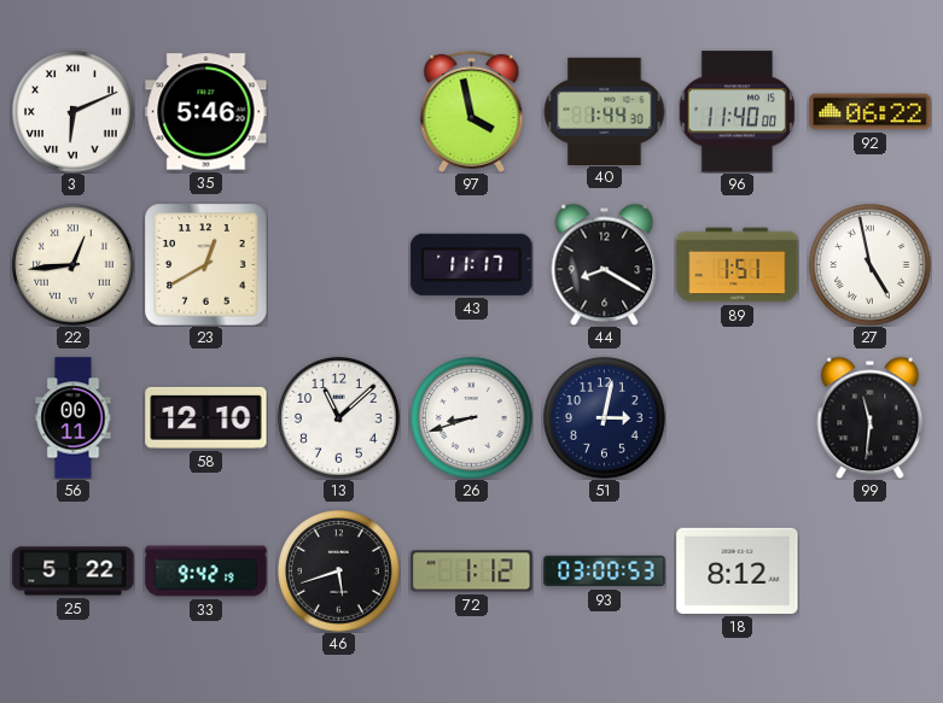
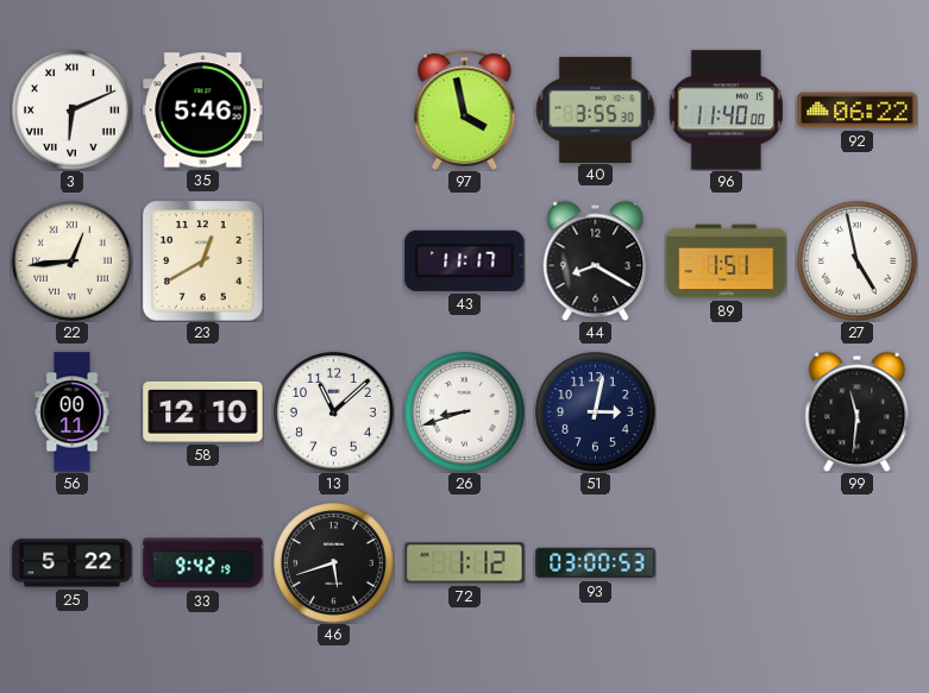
40: 1:44 -> 3:55 (595, 109)
18: 8:12 -> none (738, 570)
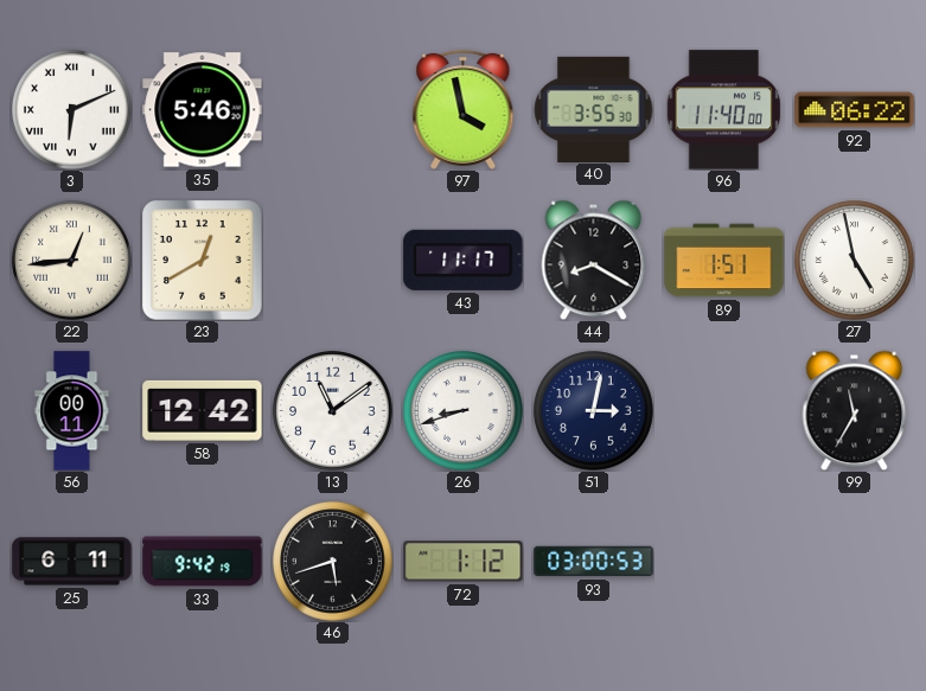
58: 12:10 -> 12:42 (203, 410)
13: 11:08 -> 11:09 (333, 411)
99: 11:31 -> 11:35 (855, 410)
25: 5:22 -> 6:11 (72, 562)
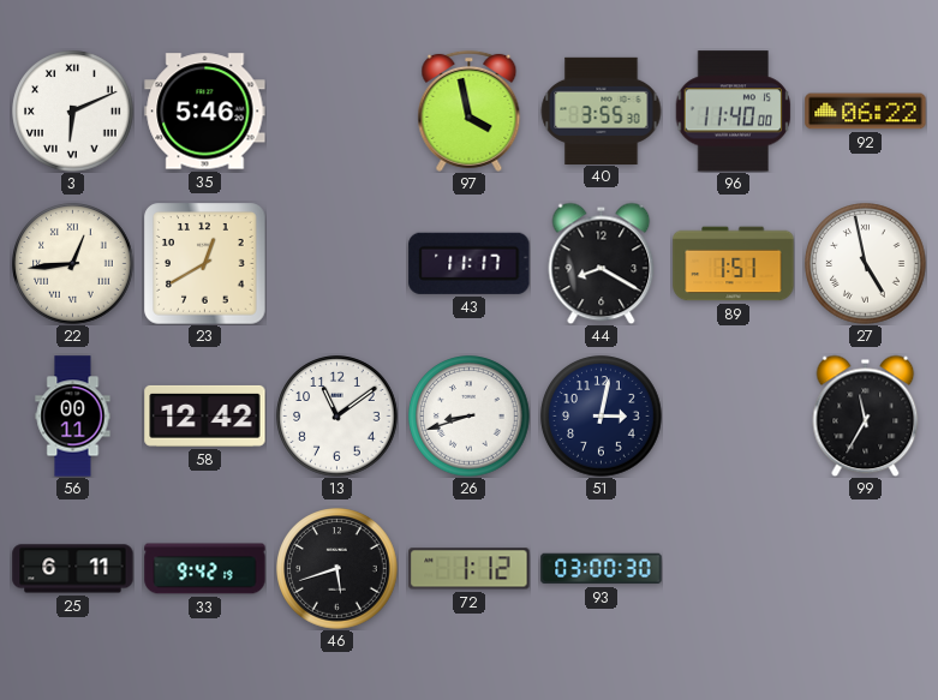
93: 03:00:53 -> 03:00:30 (602, 569)
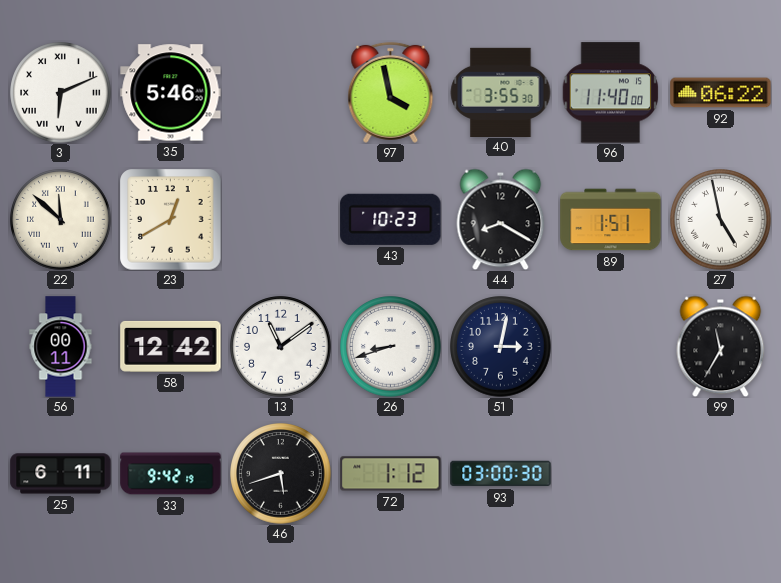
22: 12:44 -> 11:52 (61, 220)
43: 11:17 -> 10:23 (391, 219)
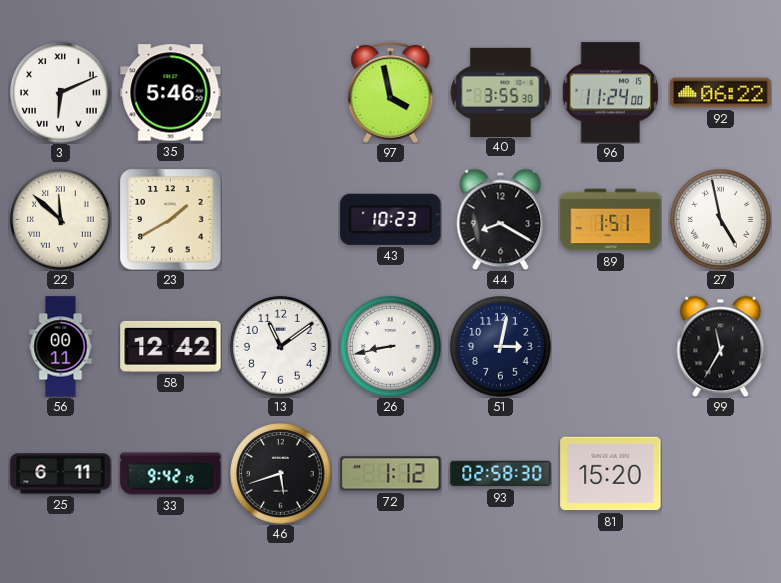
96: 11:40 -> 11:24 (611, 93)
23: 12:40 -> 1:40 (171, 220)
26: 8:42 -> 8:43 (391, 347)
93: 03:00 -> 02:58 (501, 474)
81: none -> 15:20 (611, 474)
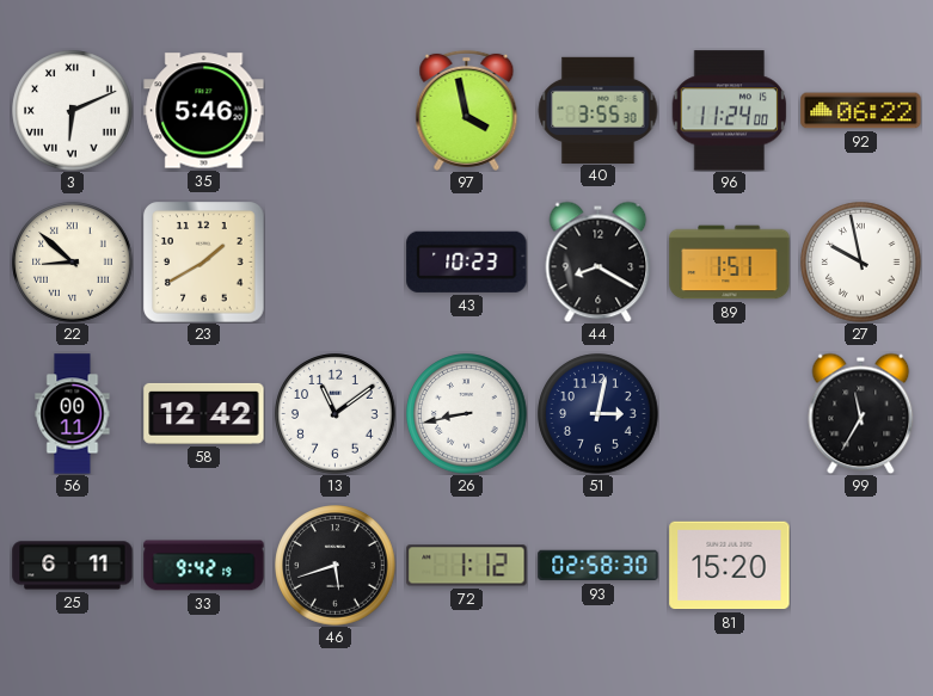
22: 11:52 -> 8:52 (73, 263)
27: 4:58 -> 9:58 (861, 263)
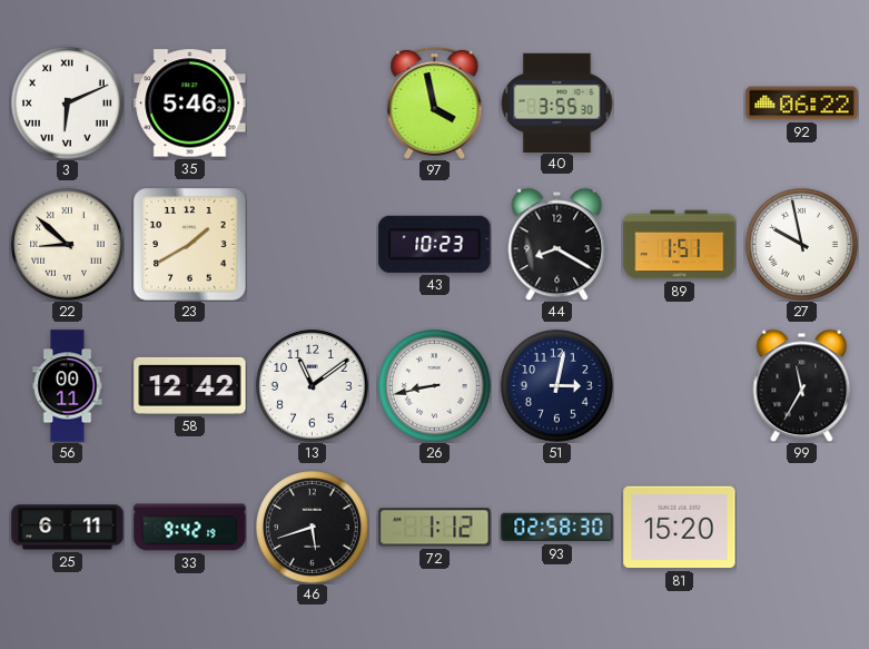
96: 11:24 -> none (730, 111)
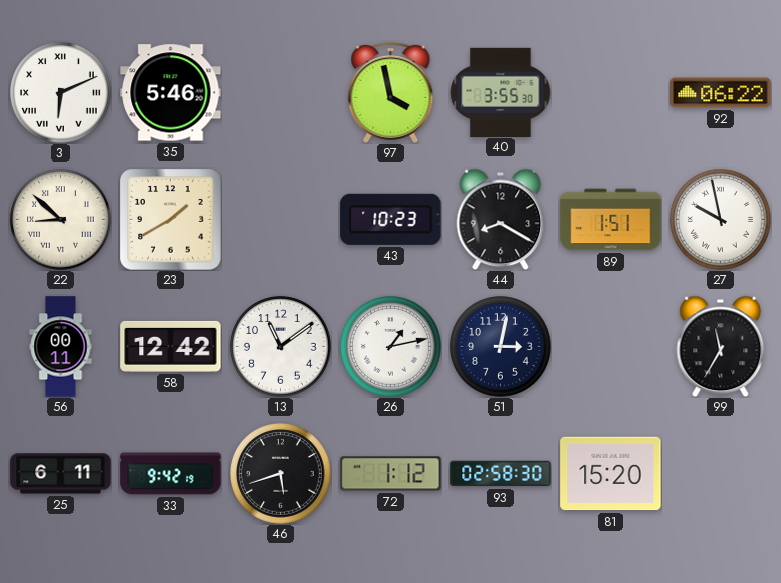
26: 8:43 -> 1:13 (391, 347)
